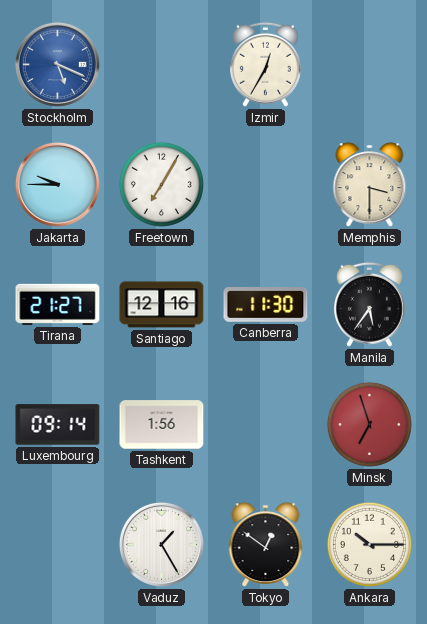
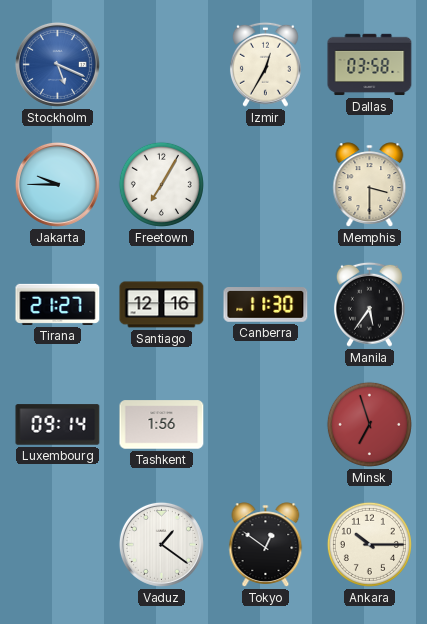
Dallas: none -> 03:58 (370, 65)
Vaduz: 1:25 -> 1:21 (161, 544)
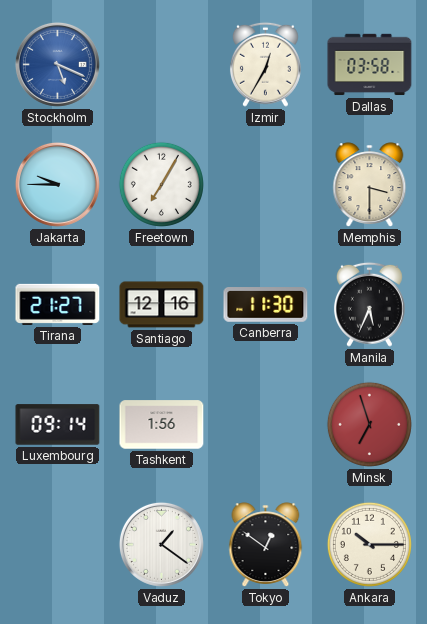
Manila: 5:36 -> 5:34 (369, 304)
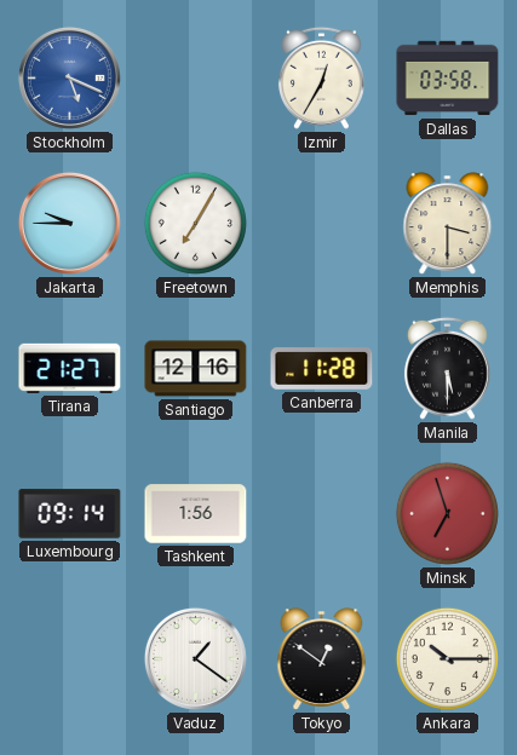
Canberra: 11:30 -> 11:28 (322, 369)
Manila: 5:34 -> 5:30 (447, 368)
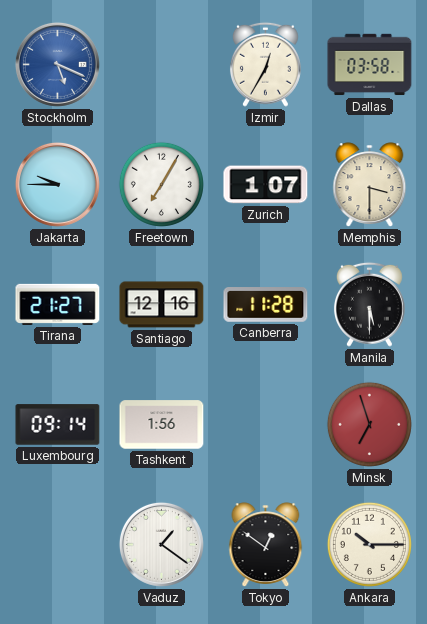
Zurich: none -> 1:07 (266, 185)
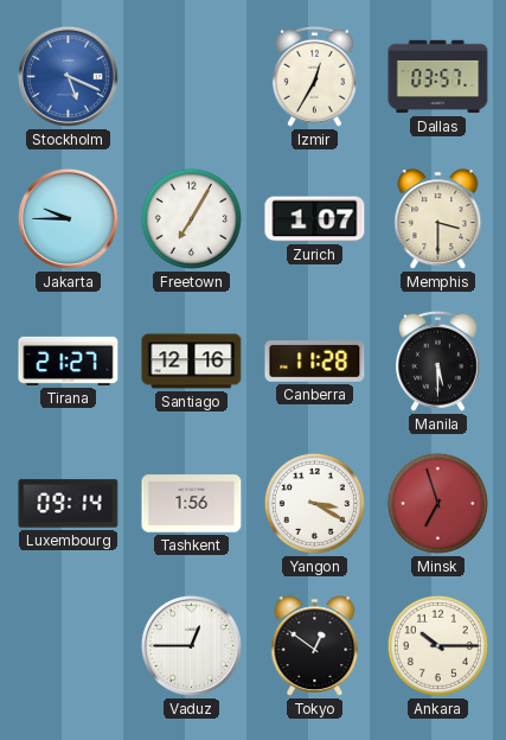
Dallas: 03:58 -> 03:57 (438, 77)
Yangon: none -> 3:20 (314, 503)
Vaduz: 1:21 -> 12:45 (191, 645)
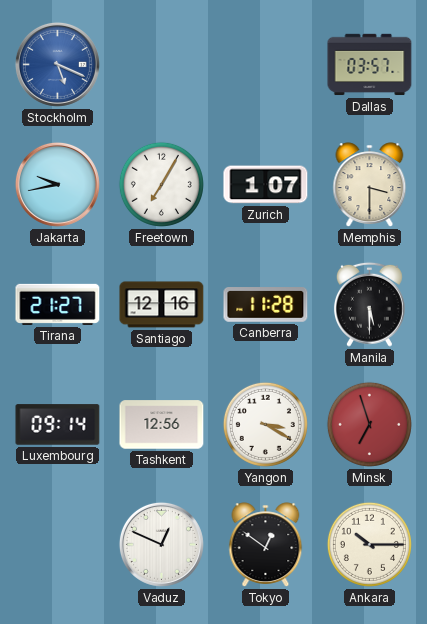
Izmir: 12:35 -> none (314, 76)
Jakarta: 9:45 -> 9:43 (57, 184)
Tashkent: 1:56 -> 12:56 (162, 425)
Vaduz: 12:45 -> 12:49 (161, 544)
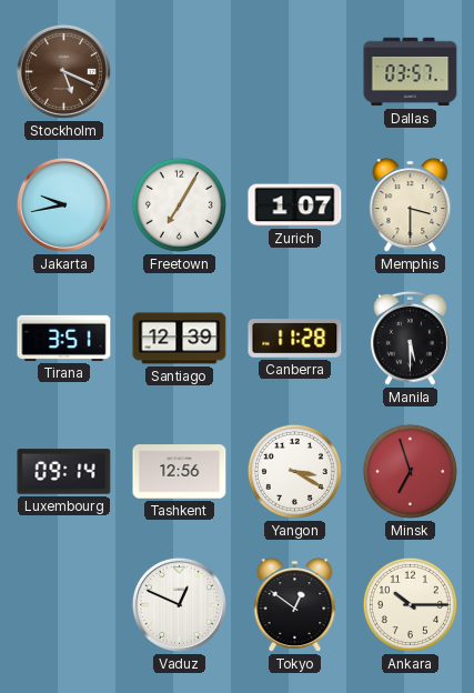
Stockholm dial: blue -> brown (63, 71)
Tirana: 21:27 -> 3:51 (64, 338)
Santiago: 12:16 -> 12:39 (180, 339)
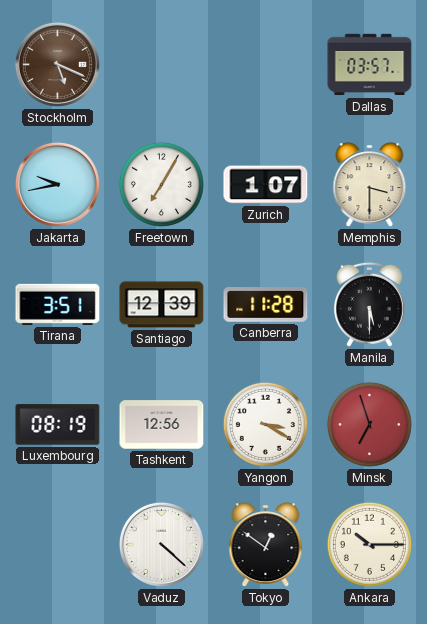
Luxembourg: 09:14 -> 08:19 (58, 425)
Vaduz: 12:49 -> 4:22 (161, 544)
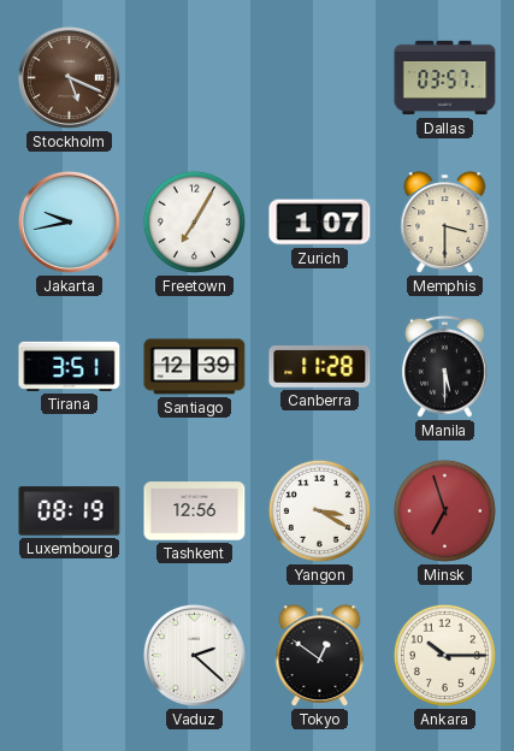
Vaduz: 4:22 -> 2:22 (194, 655)
